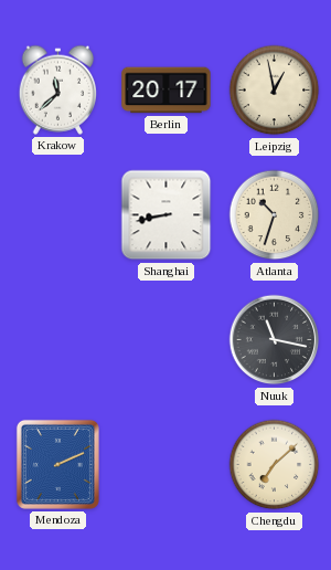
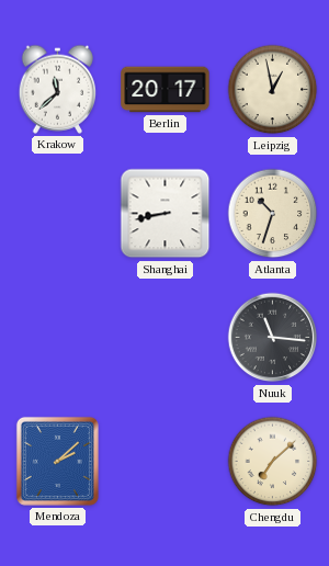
Nuuk: 11:17 -> 11:16 (273, 338)
Mendoza: 2:11 -> 2:08 (57, 461)
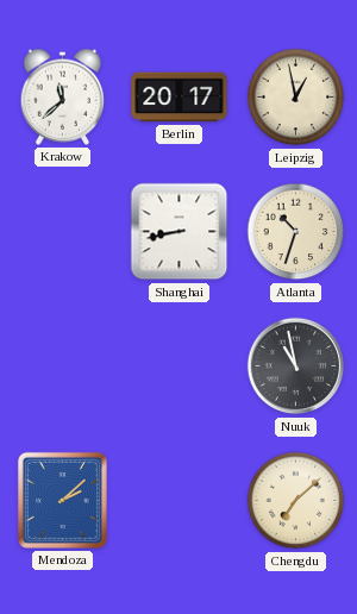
Nuuk: 11:16 -> 10:58 (296, 366)
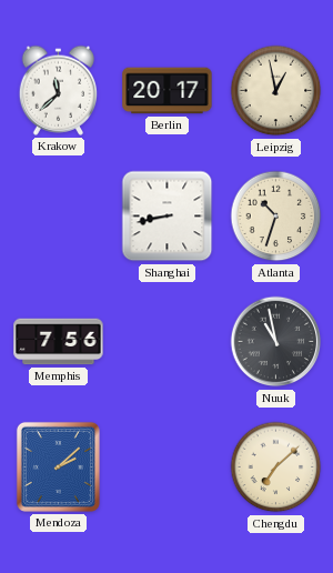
Memphis: none -> 7:56 (59, 342)
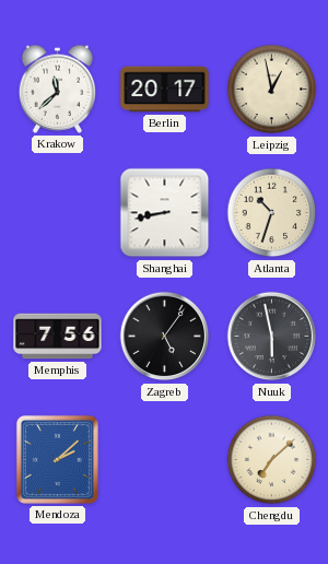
Zagreb: none -> 5:06 (165, 337)
Nuuk: 10:58 -> 5:58 (272, 337)
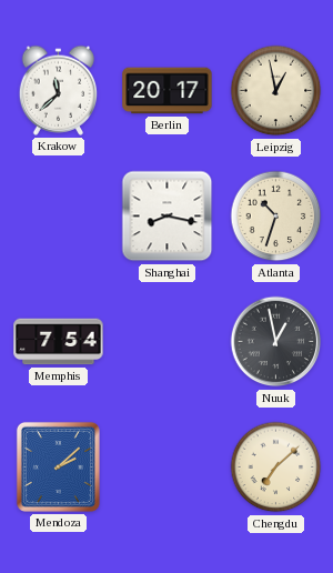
Shanghai: 8:43 -> 8:17 (168, 217)
Memphis: 7:56 -> 7:54 (59, 342)
Zagreb: 5:06 -> none (165, 337)
Nuuk: 5:58 -> 12:58 (276, 342)
